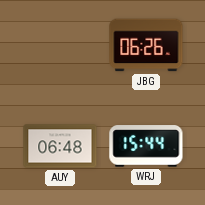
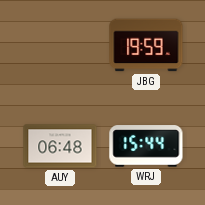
JBG: 06:26 -> 19:59 (146, 45)
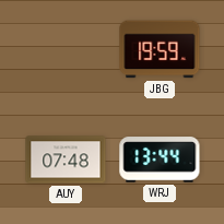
AUY: 06:48 -> 07:48 (66, 160)
WRJ: 15:44 -> 13:44 (160, 160)
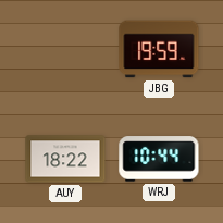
AUY: 07:48 -> 18:22 (65, 159)
WRJ: 13:44 -> 10:44 (159, 159)
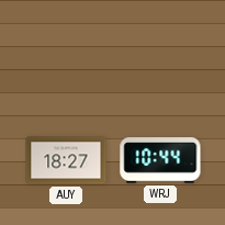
JBG: 19:59 -> none (159, 49)
AUY: 18:22 -> 18:27 (66, 160)
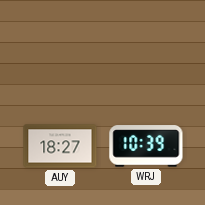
WRJ: 10:44 -> 10:39 (146, 146)
